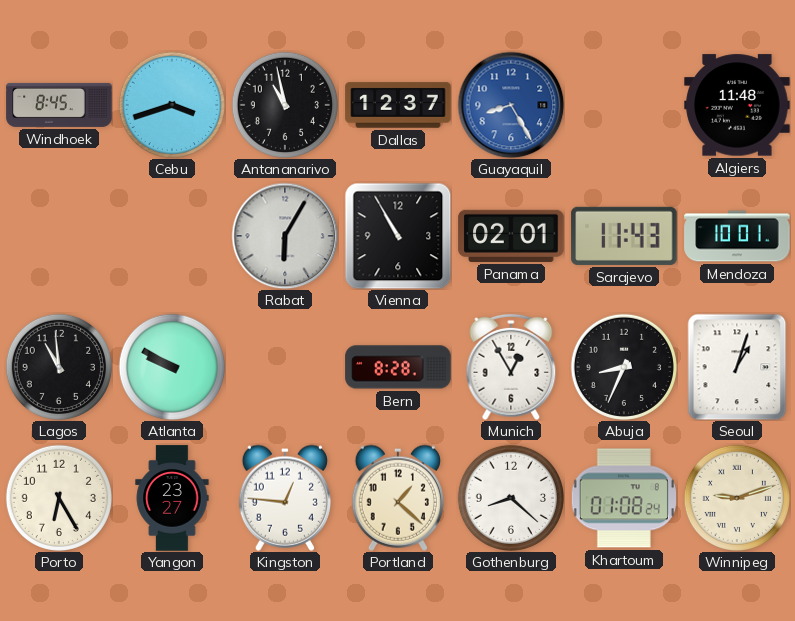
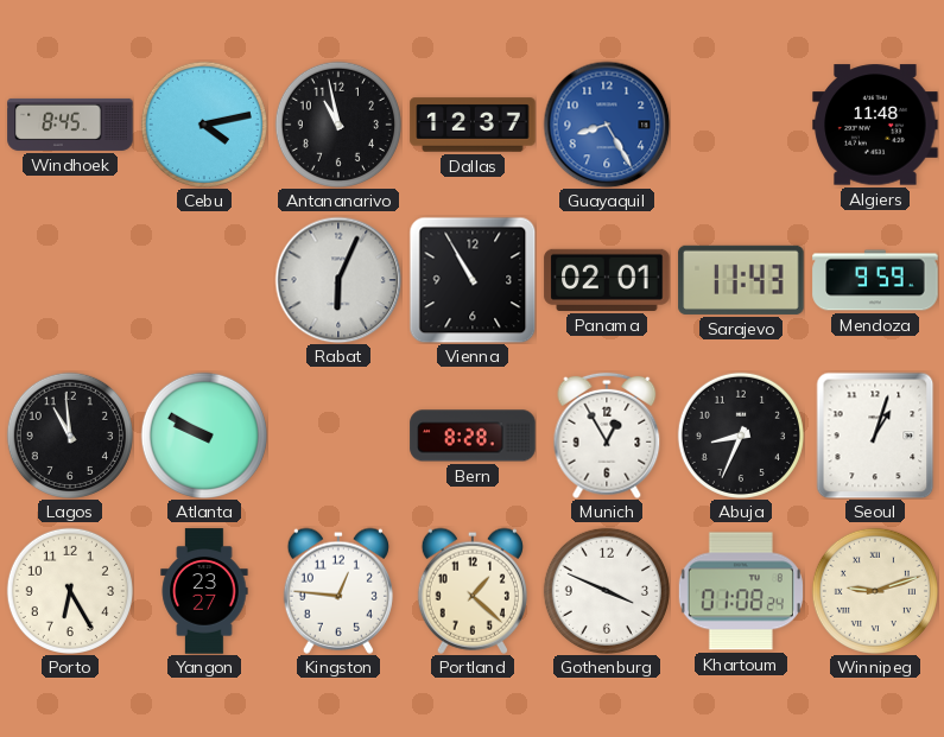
Cebu: 3:42 -> 4:13 (204, 125)
Rabat: 6:05 -> 6:04 (338, 280)
Mendoza: 10:01 -> 9:59 (875, 280)
Gothenburg: 8:22 -> 3:49 (607, 591)
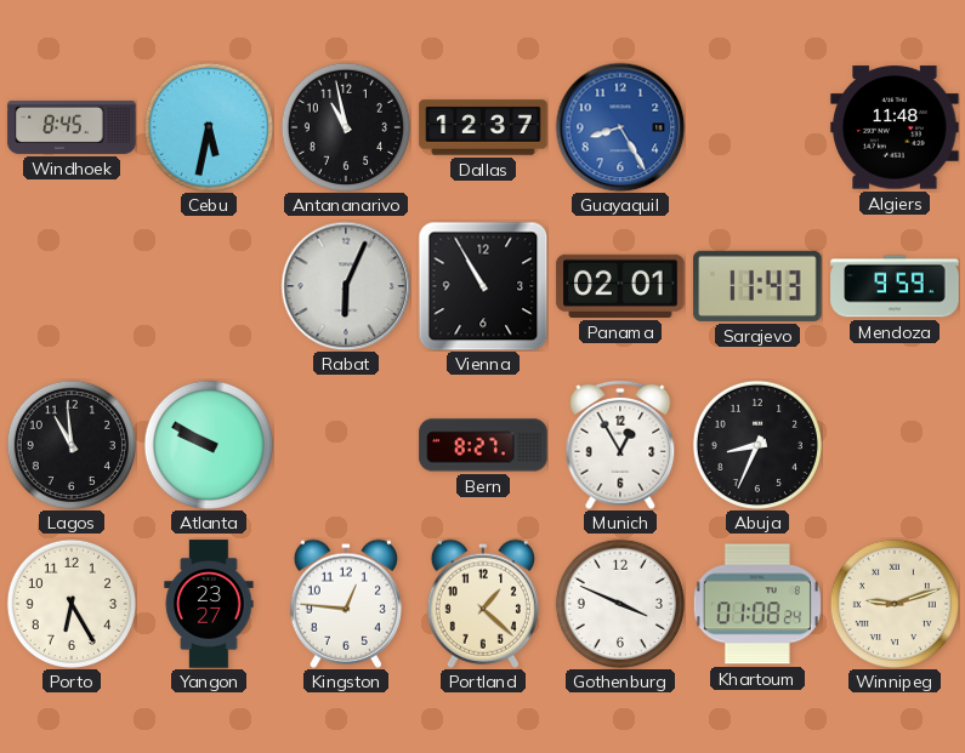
Cebu: 4:13 -> 5:32 (209, 127)
Bern: 8:28 -> 8:27 (483, 445)
Seoul: 1:03 -> none (875, 436)
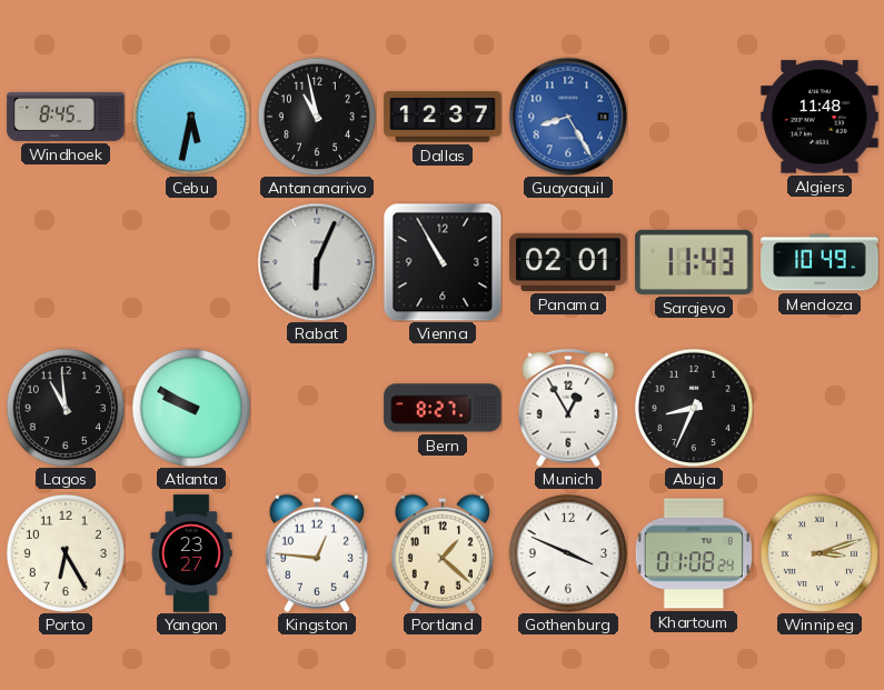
Mendoza: 9:59 -> 10:49 (820, 262)
Winnipeg: 9:12 -> 3:12 (820, 553)
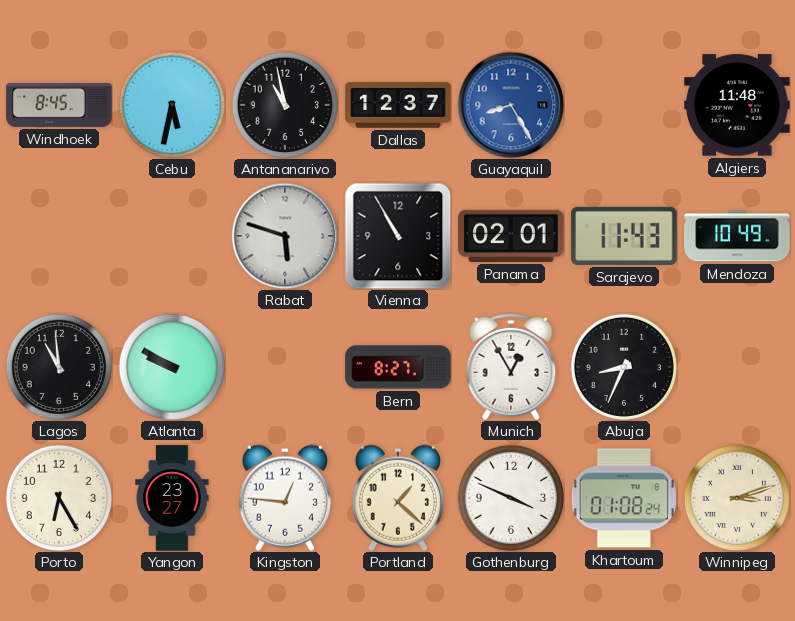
Rabat: 6:04 -> 5:48 (285, 236)
